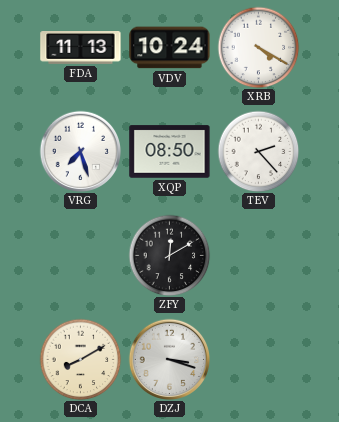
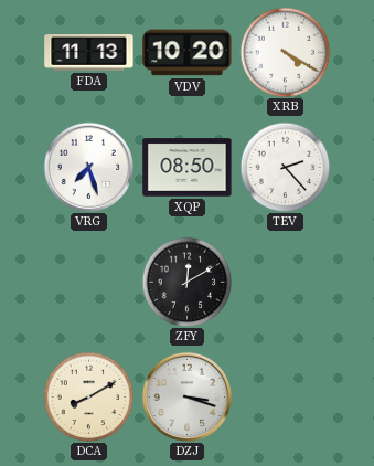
VDV: 10:24 -> 10:20 (188, 53)
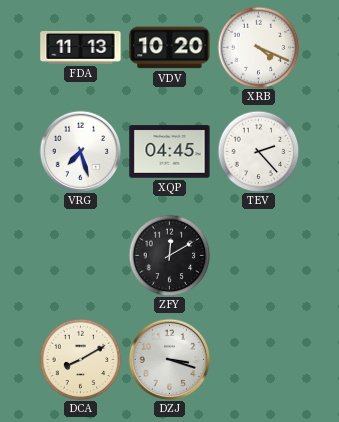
XRB: 4:20 -> 4:19 (258, 47)
XQP: 08:50 -> 04:45 (170, 152)
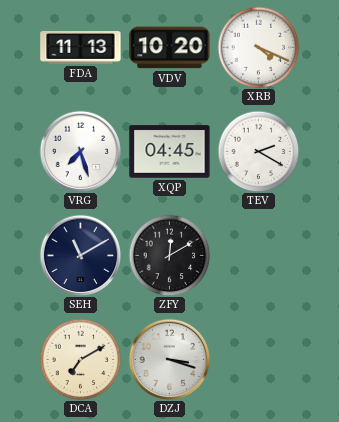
TEV: 2:23 -> 2:20 (258, 151)
SEH: none -> 11:10 (80, 255)
DCA: 8:10 -> 7:10 (80, 359)
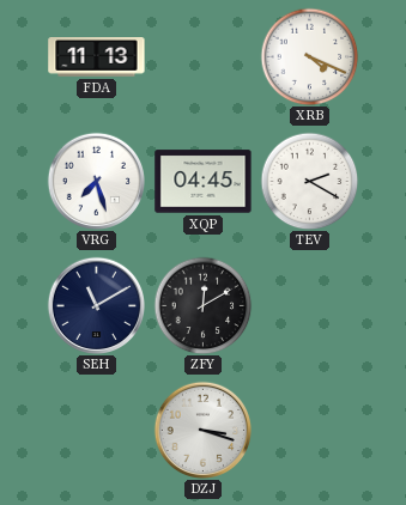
VDV: 10:20 -> none (170, 48)
DCA: 7:10 -> none (80, 359)
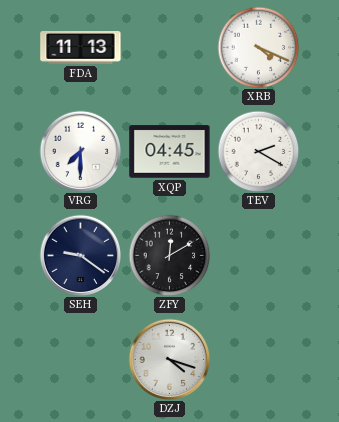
VRG: 7:27 -> 7:30 (80, 151)
SEH: 11:10 -> 9:21 (80, 255)
DZJ: 3:18 -> 4:18 (169, 359)
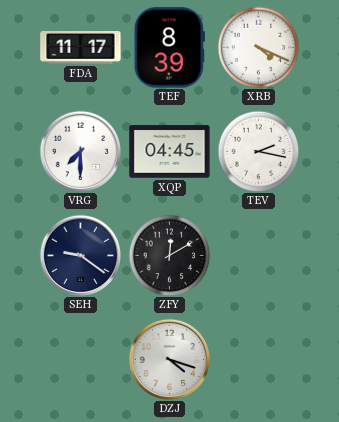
FDA: 11:13 -> 11:17 (81, 48)
TEF: none -> 8:39 (169, 48)
TEV: 2:20 -> 2:17 (258, 151)
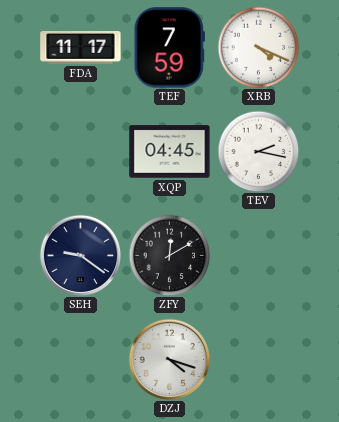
TEF: 8:39 -> 7:59 (169, 48)
VRG: 7:30 -> none (80, 151)
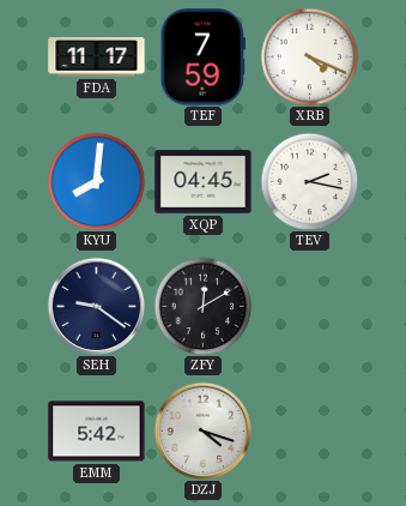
KYU: none -> 8:01 (96, 181)
EMM: none -> 5:42 (97, 432)
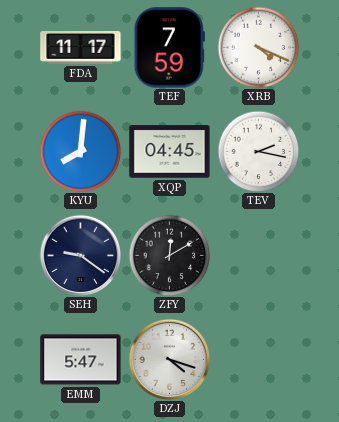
EMM: 5:42 -> 5:47 (81, 360)
